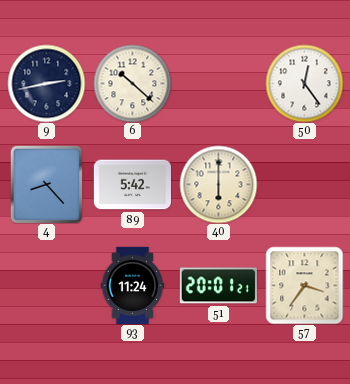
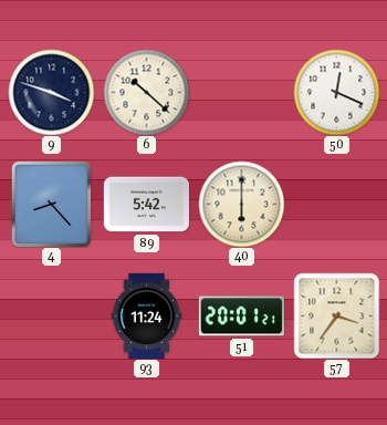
9: 2:43 -> 3:48 (51, 92)
50: 12:24 -> 12:19 (336, 92)
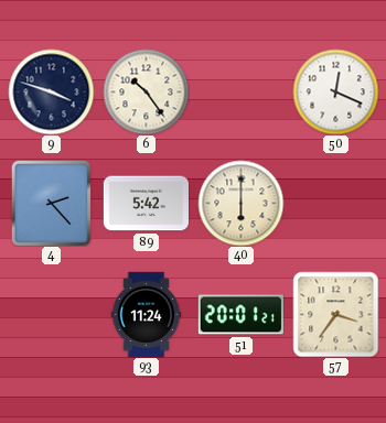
6: 10:22 -> 10:24 (146, 91)
4: 8:23 -> 2:23 (52, 203)
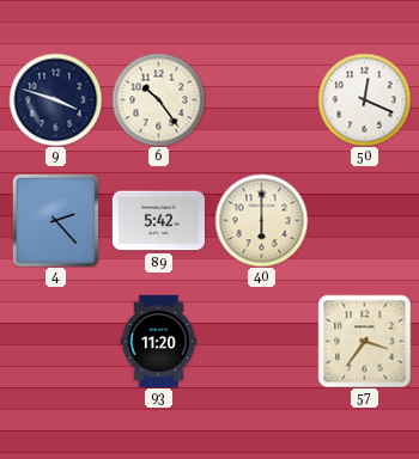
93: 11:24 -> 11:20 (159, 341)
51: 20:01 -> none (240, 315)
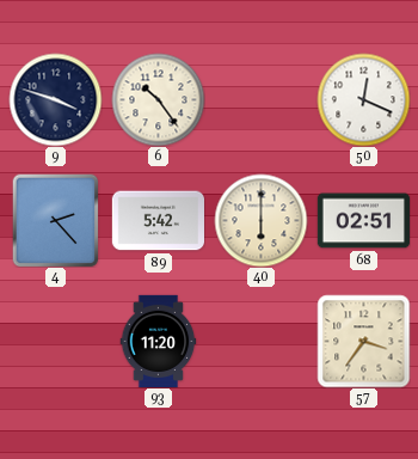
68: none -> 02:51 (363, 221)
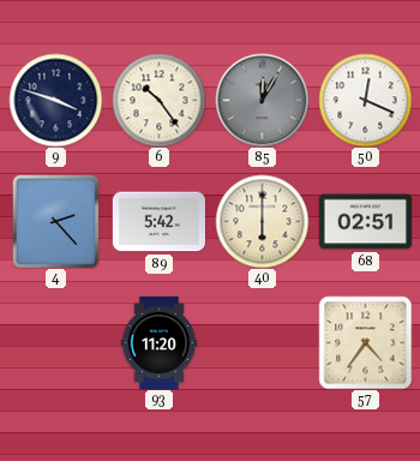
85: none -> 12:05 (262, 100)
57: 3:36 -> 4:36 (365, 342)
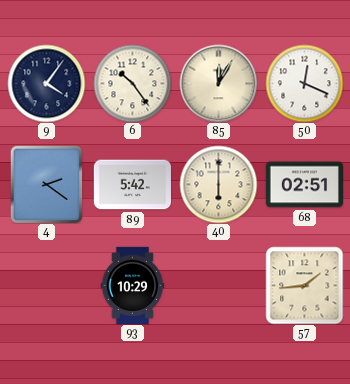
9: 3:48 -> 4:06 (46, 83)
85 dial: grey -> cream (218, 83)
4: 2:23 -> 2:21 (47, 184)
93: 11:20 -> 10:29 (133, 285)
57: 4:36 -> 1:44 (304, 285)
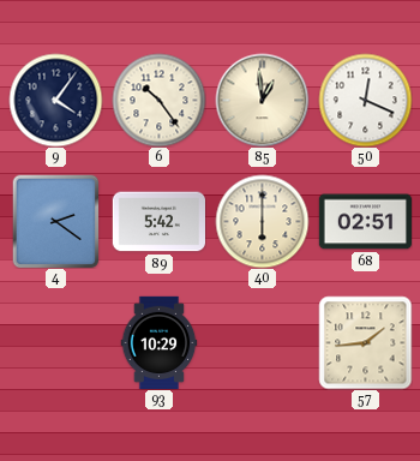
85: 12:05 -> 12:59 (262, 100)
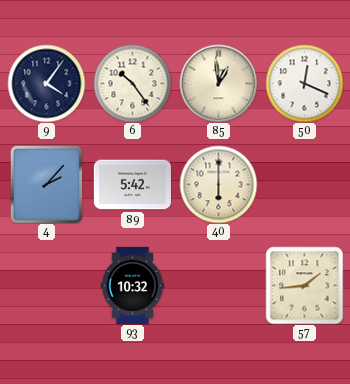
4: 2:21 -> 2:07 (47, 184)
68: 02:51 -> none (365, 222)
93: 10:29 -> 10:32 (133, 285)
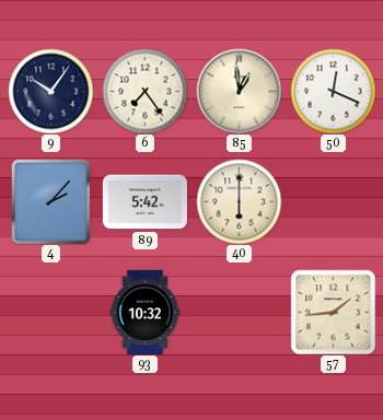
9: 4:06 -> 10:06 (50, 91)
6: 10:24 -> 7:24 (144, 91)
